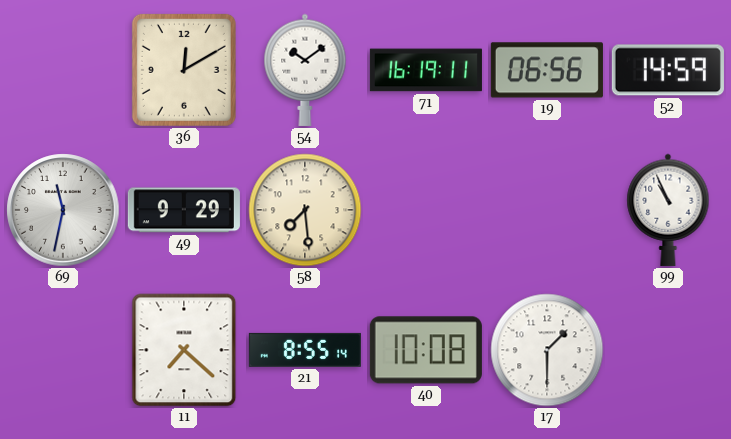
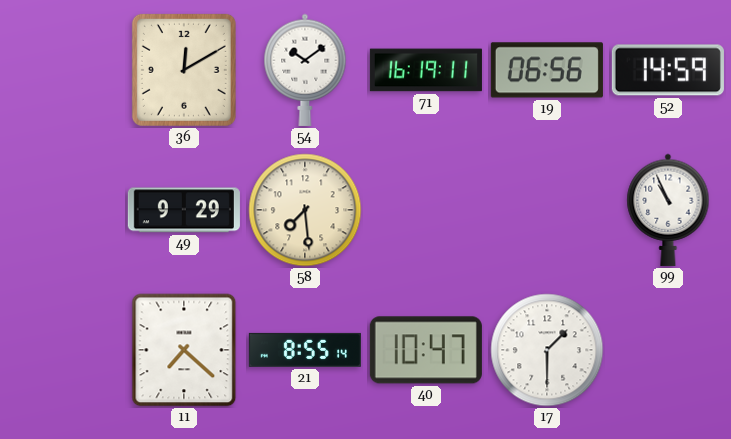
69: 11:32 -> none (63, 210)
40: 10:08 -> 10:47 (426, 350)
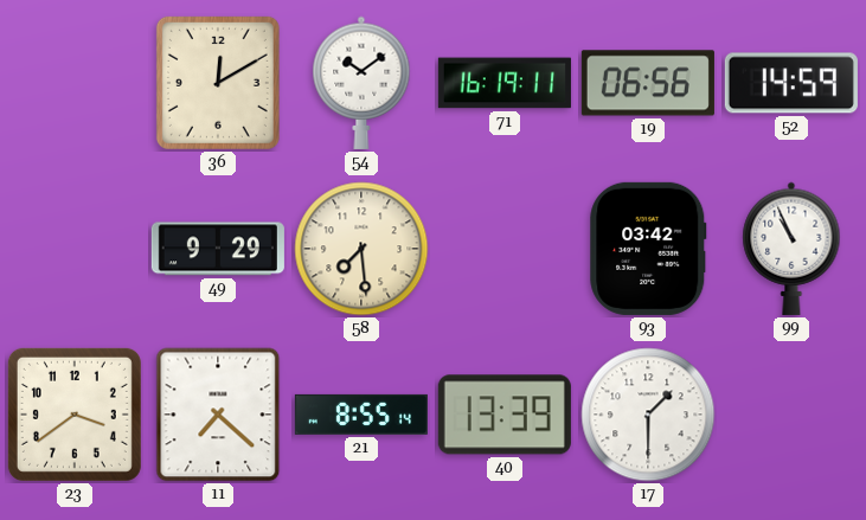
93: none -> 03:42 (648, 249)
23: none -> 3:39 (75, 415)
40: 10:47 -> 13:39 (505, 415)
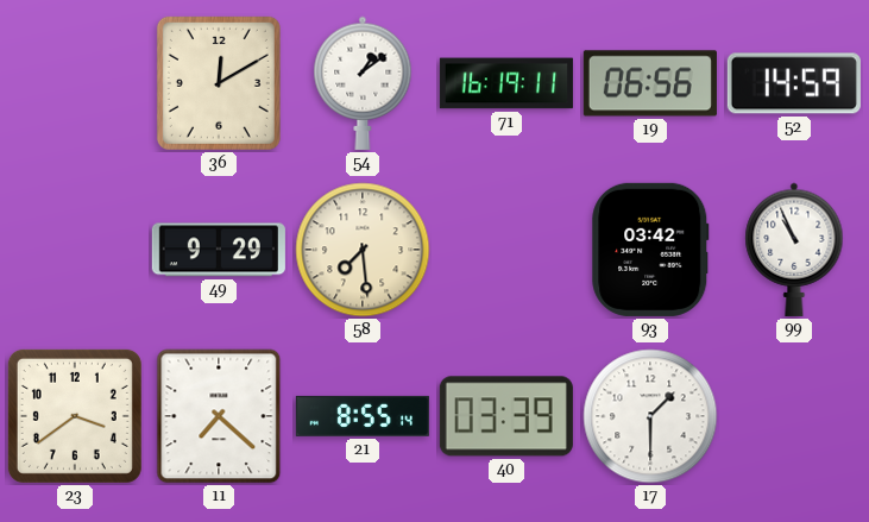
54: 10:09 -> 1:09 (363, 83)
40: 13:39 -> 03:39 (506, 416)
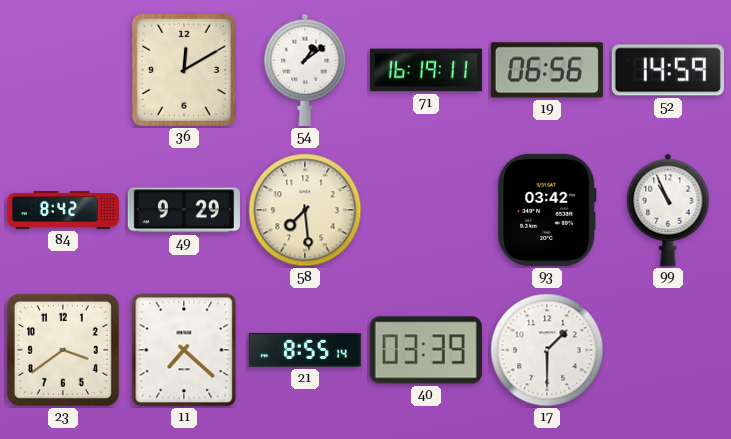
84: none -> 8:42 (63, 210)
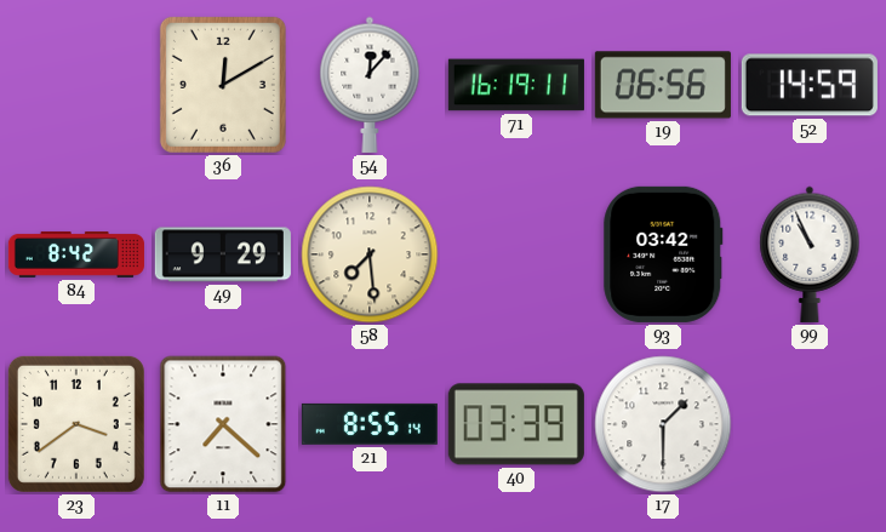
54: 1:09 -> 12:07 (370, 85)
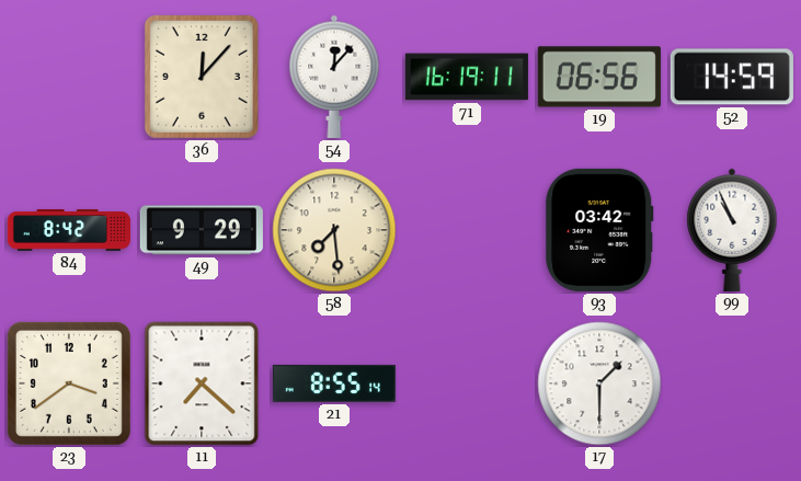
36: 12:10 -> 12:07 (202, 77)
40: 03:39 -> none (516, 424)
